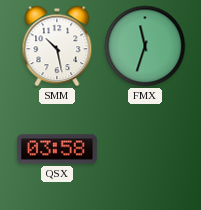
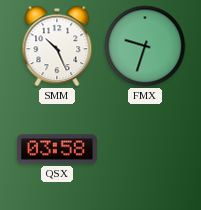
SMM: 10:28 -> 10:26 (57, 46)
FMX: 11:33 -> 9:33 (145, 46)
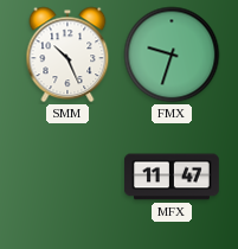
QSX: 03:58 -> none (57, 149)
MFX: none -> 11:47 (172, 177)
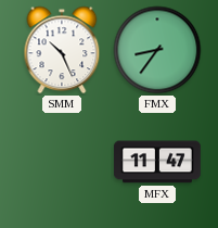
FMX: 9:33 -> 8:36 (157, 50)
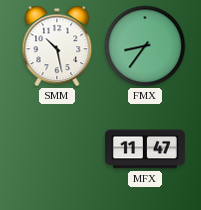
SMM: 10:26 -> 10:28 (57, 46)
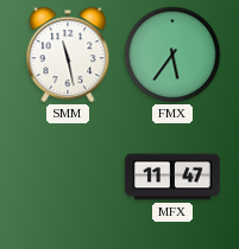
SMM: 10:28 -> 11:28 (68, 55)
FMX: 8:36 -> 5:36 (172, 55)
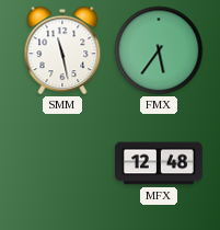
MFX: 11:47 -> 12:48 (159, 163)
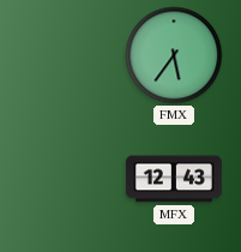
SMM: 11:28 -> none (62, 50)
MFX: 12:48 -> 12:43 (174, 179)
